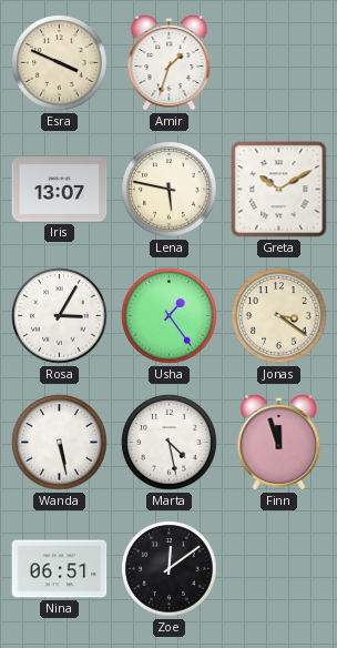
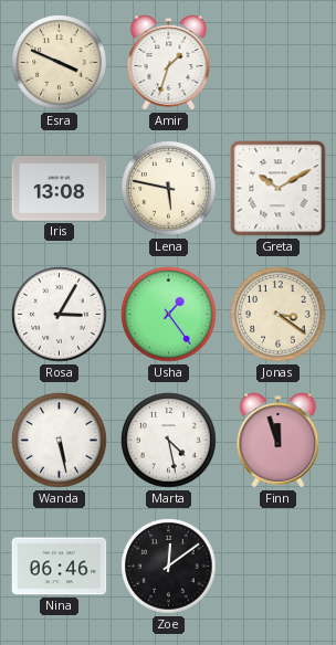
Iris: 13:07 -> 13:08 (60, 189)
Nina: 06:51 -> 06:46 (60, 567)
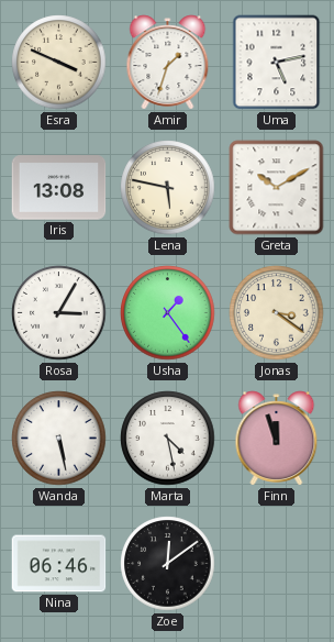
Uma: none -> 5:13 (277, 63)
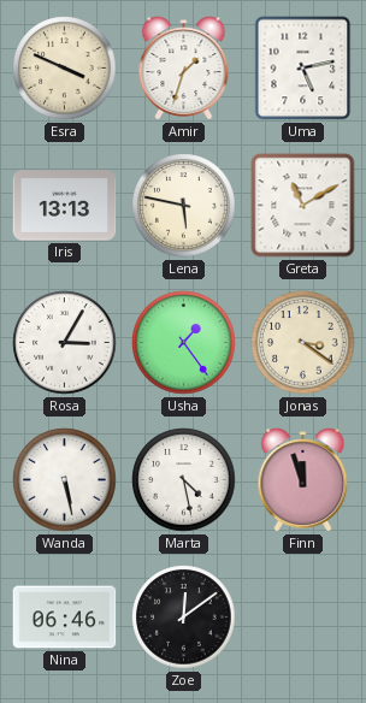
Iris: 13:08 -> 13:13 (65, 206)
Greta: 10:10 -> 11:10 (303, 206)
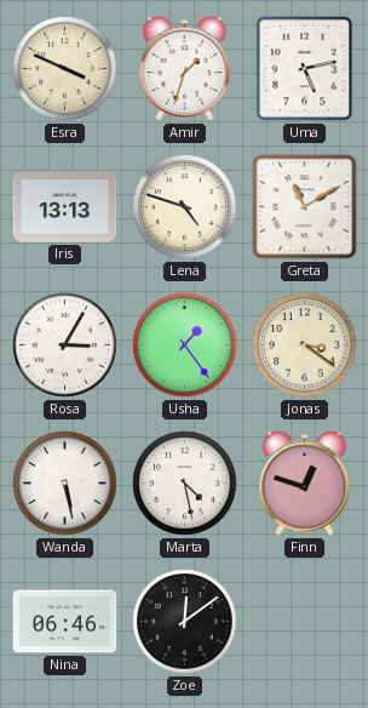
Lena: 5:47 -> 4:48 (185, 207)
Finn: 11:57 -> 12:48 (305, 484)
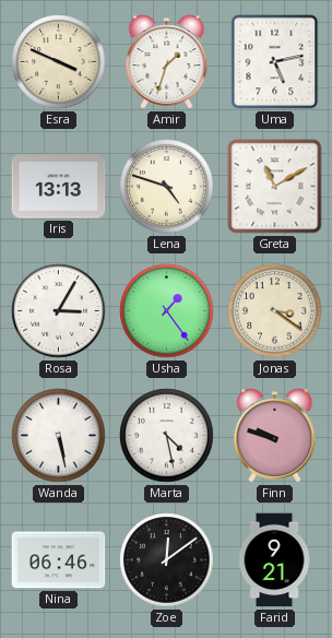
Finn: 12:48 -> 9:48 (275, 436)
Farid: none -> 9:21 (274, 560)
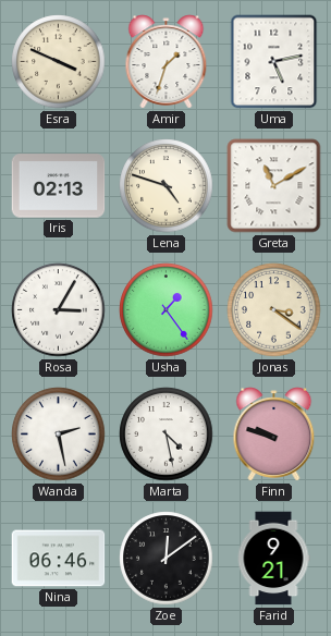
Iris: 13:13 -> 02:13 (59, 186)
Wanda: 5:28 -> 2:28 (59, 435)
